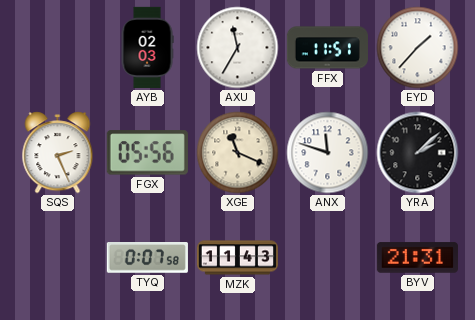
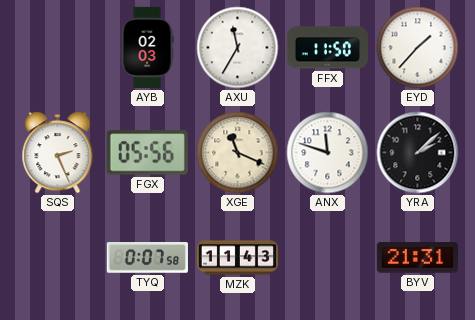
FFX: 11:51 -> 11:50 (327, 48)
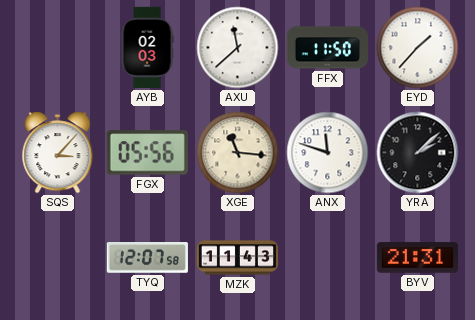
AXU: 11:35 -> 11:38 (238, 48)
SQS: 2:26 -> 3:07 (58, 153)
XGE: 11:19 -> 11:16 (238, 153)
TYQ: 0:07 -> 12:07 (147, 258)
